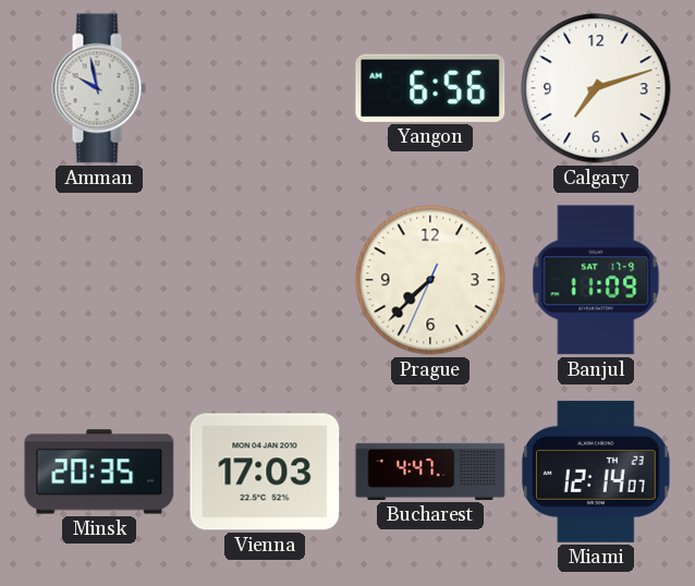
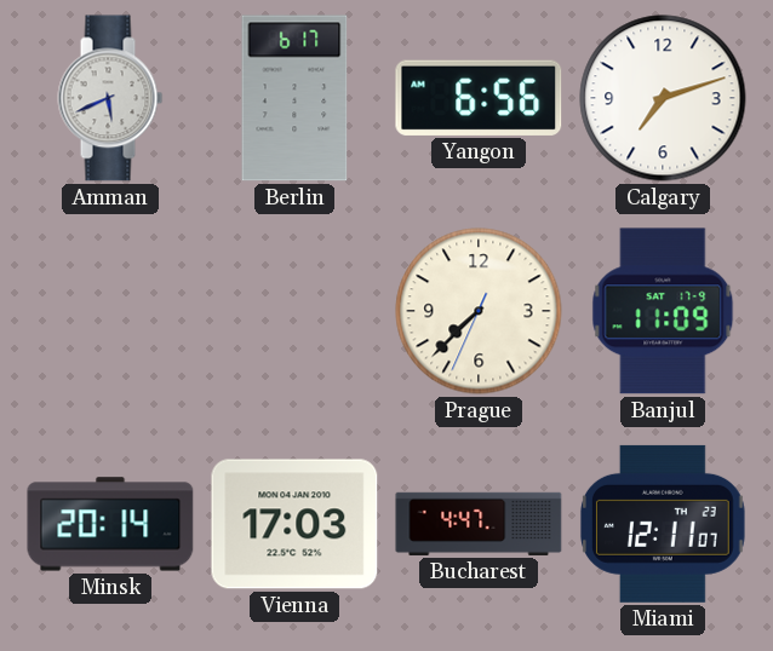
Amman: 9:58 -> 5:41 (110, 98)
Berlin: none -> 6:17 (294, 98)
Minsk: 20:35 -> 20:14 (110, 524)
Miami: 12:14 -> 12:11 (663, 524)
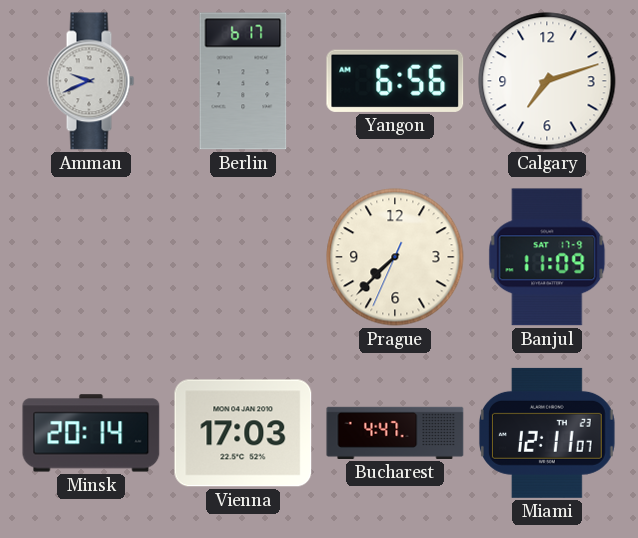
Amman: 5:41 -> 9:41 (91, 81)
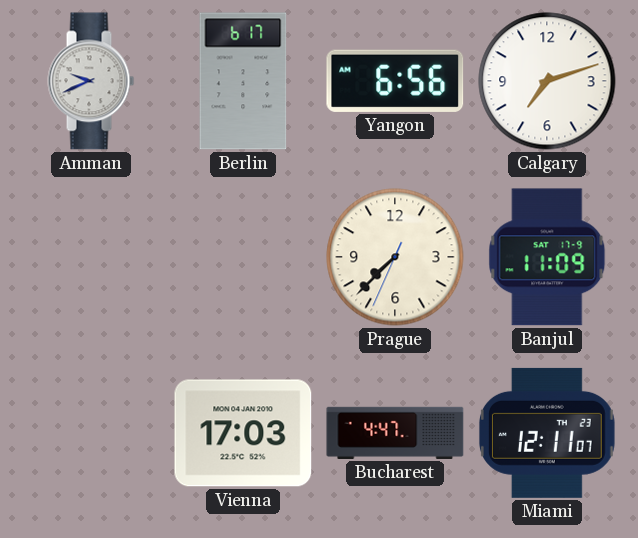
Minsk: 20:14 -> none (91, 433)
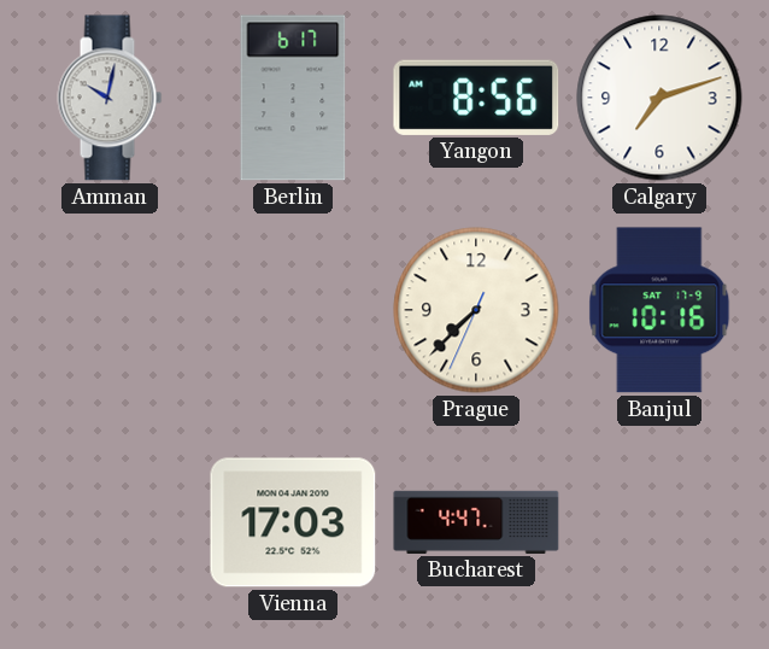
Amman: 9:41 -> 10:02 (110, 98)
Yangon: 6:56 -> 8:56 (476, 98)
Banjul: 11:09 -> 10:16 (659, 310)
Miami: 12:11 -> none (547, 433)
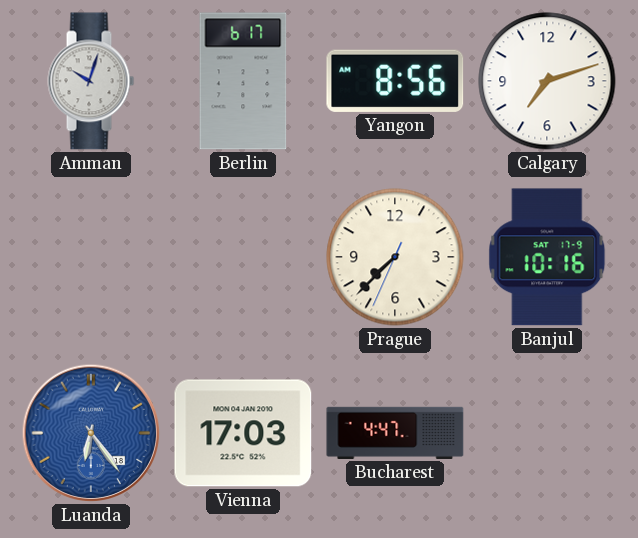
Amman: 10:02 -> 10:03 (91, 81)
Luanda: none -> 6:24 (91, 433)
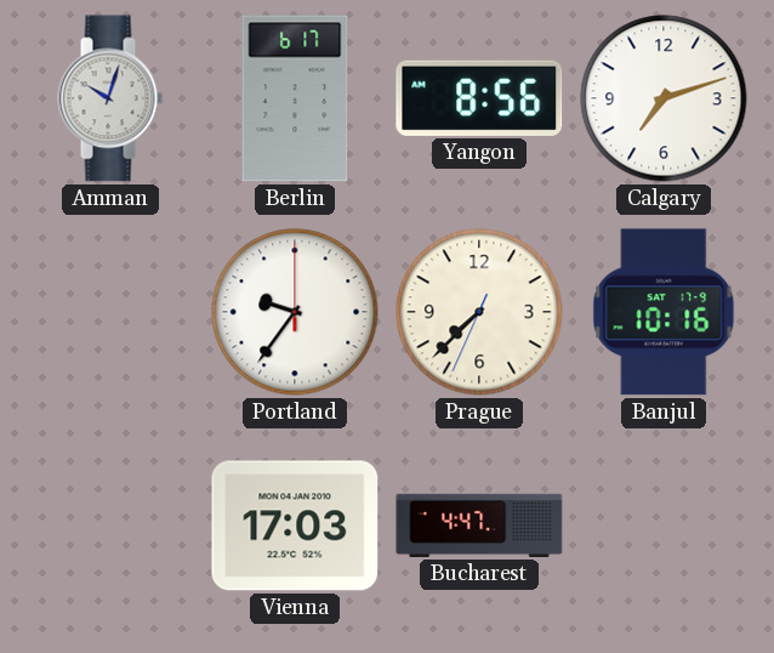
Portland: none -> 9:36 (295, 312)
Luanda: 6:24 -> none (91, 433)
